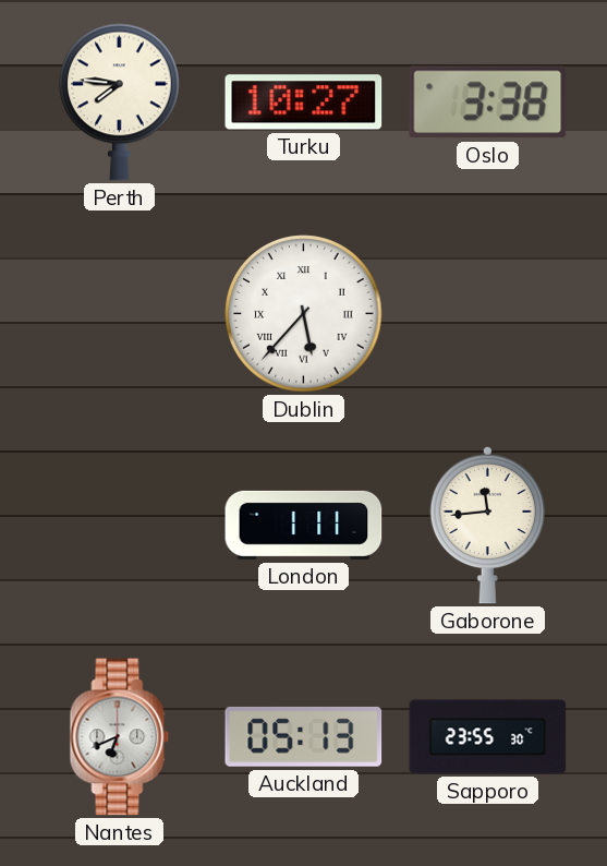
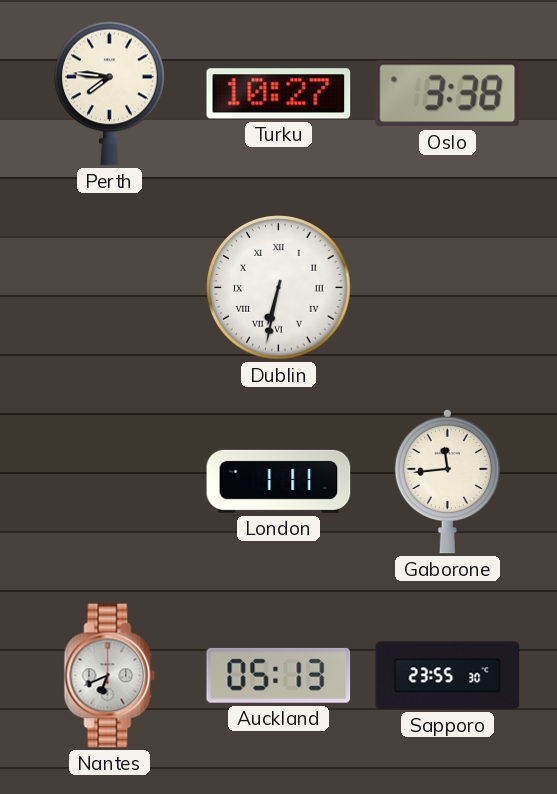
Dublin: 5:37 -> 6:32 (279, 288)
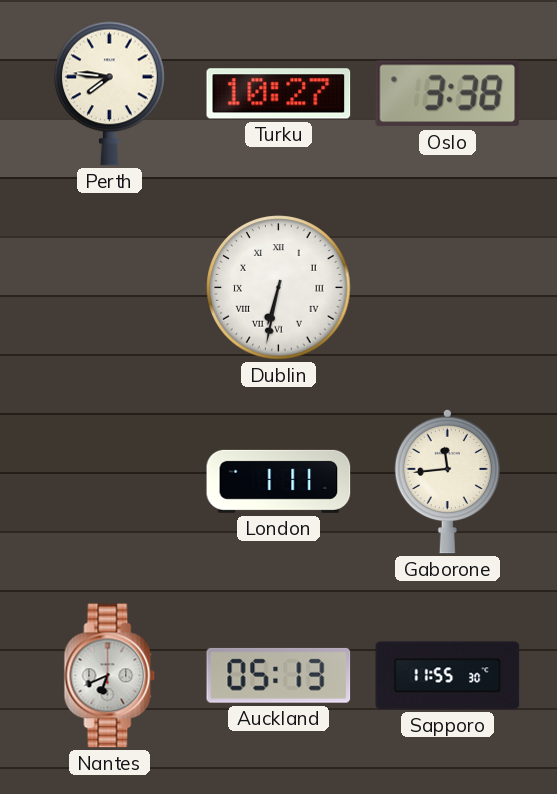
Sapporo: 23:55 -> 11:55 (448, 676)
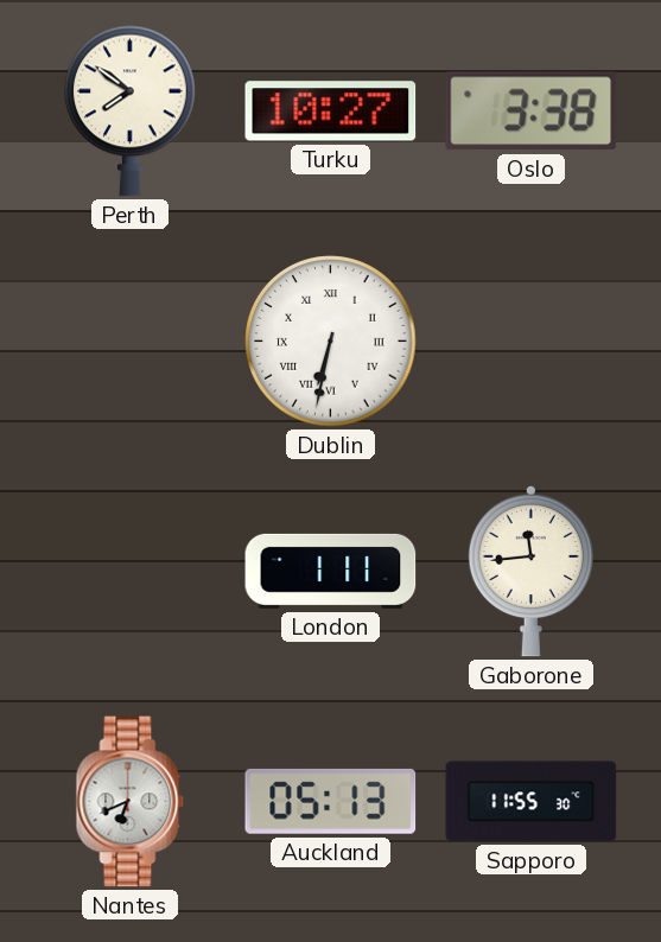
Perth: 7:46 -> 7:51 (131, 110)
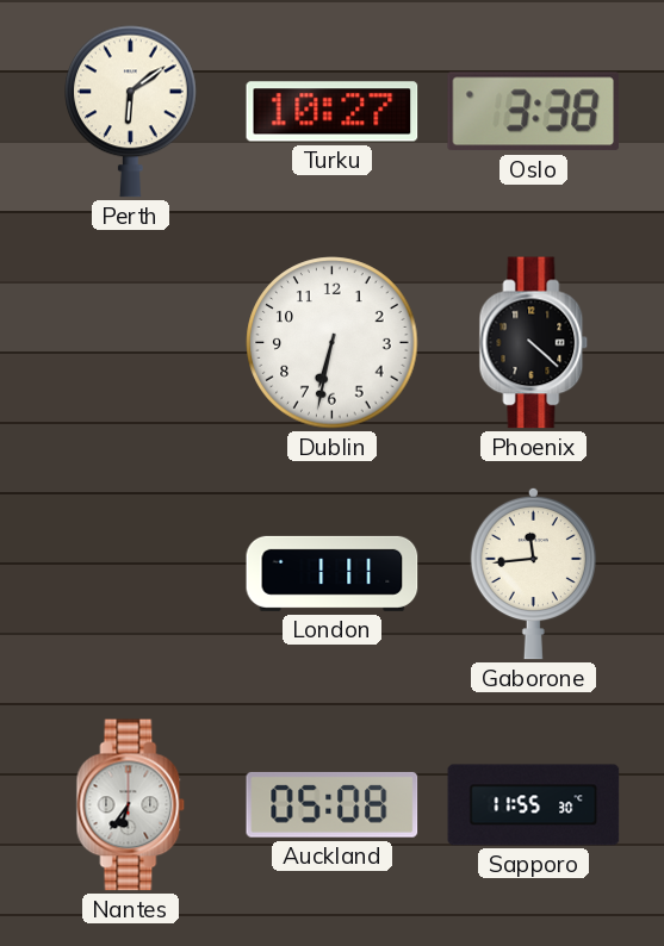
Perth: 7:51 -> 6:09 (131, 111)
Dublin numerals: Roman -> Arabic (333, 343)
Phoenix: none -> 4:22 (534, 343)
Nantes: 6:41 -> 6:36 (131, 805)
Auckland: 05:13 -> 05:08 (333, 804)
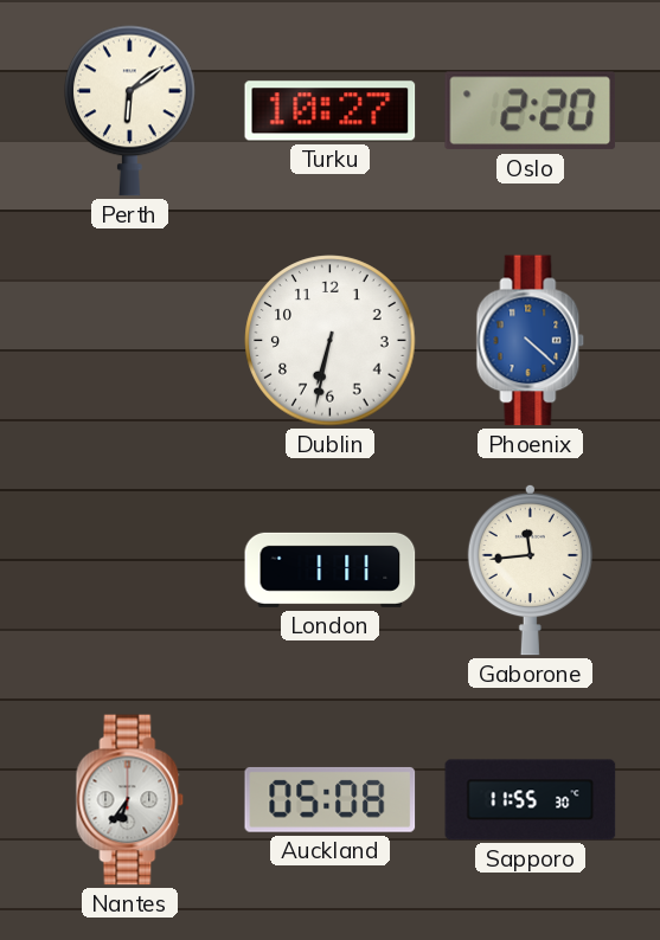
Oslo: 3:38 -> 2:20 (530, 111)
Phoenix dial: black -> blue (531, 341)
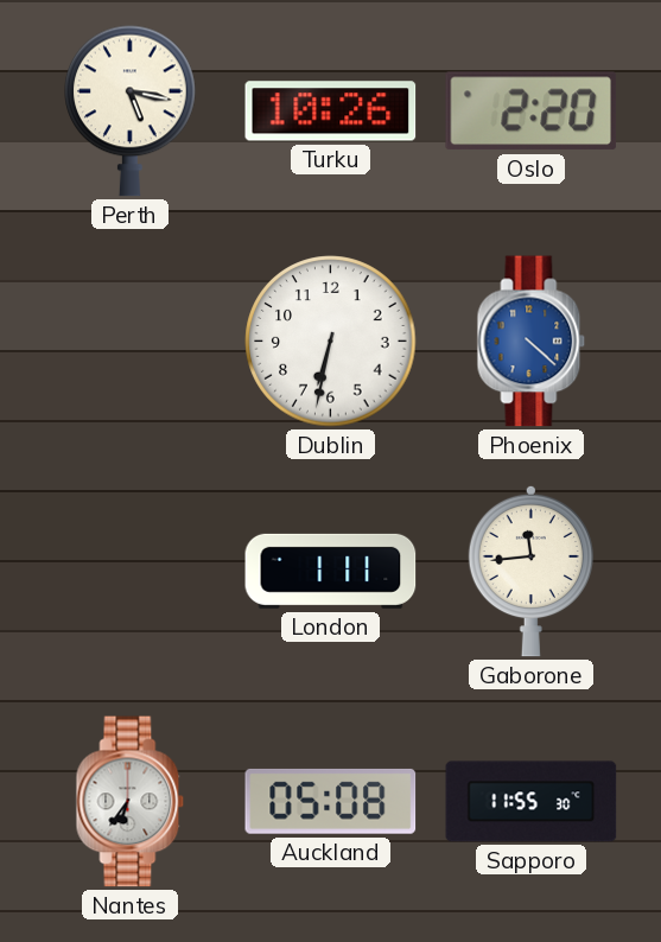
Perth: 6:09 -> 5:17 (131, 110)
Turku: 10:27 -> 10:26 (331, 112)
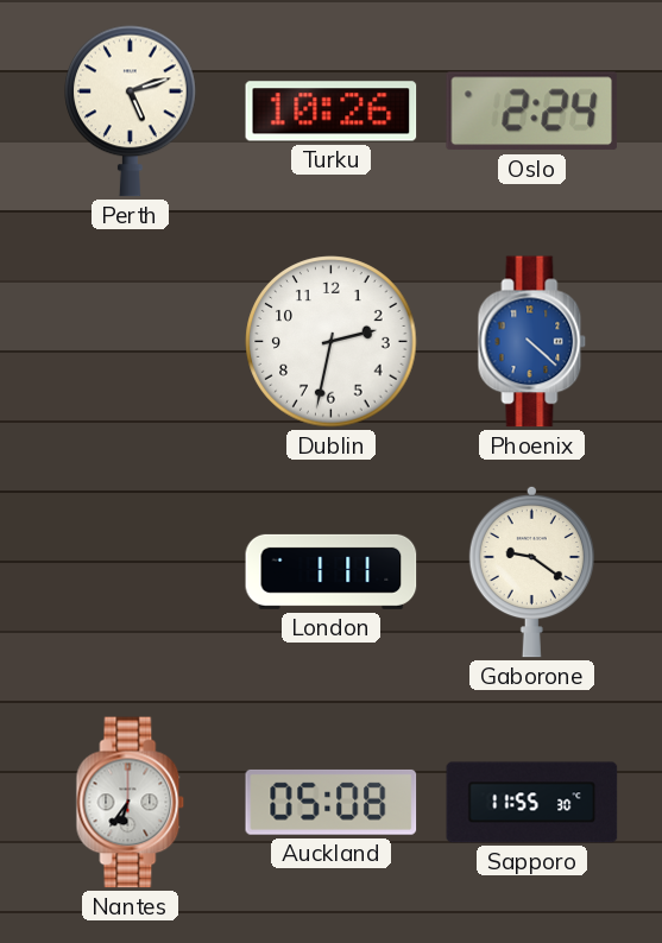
Perth: 5:17 -> 5:12 (131, 110)
Oslo: 2:20 -> 2:24 (531, 112)
Dublin: 6:32 -> 2:32 (332, 342)
Gaborone: 11:44 -> 9:21 (531, 571)
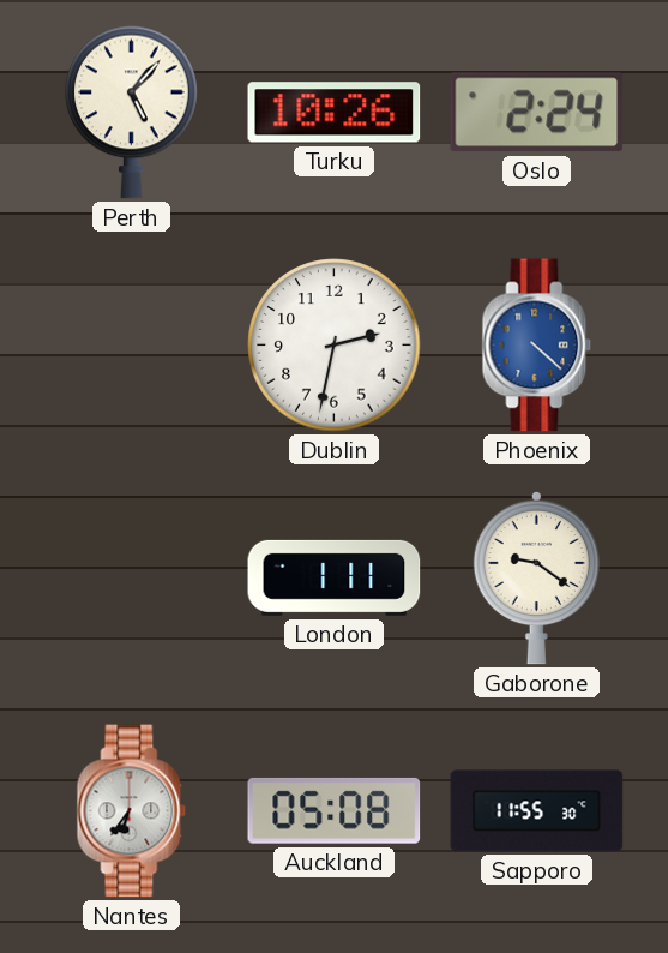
Perth: 5:12 -> 5:07 (132, 112)
